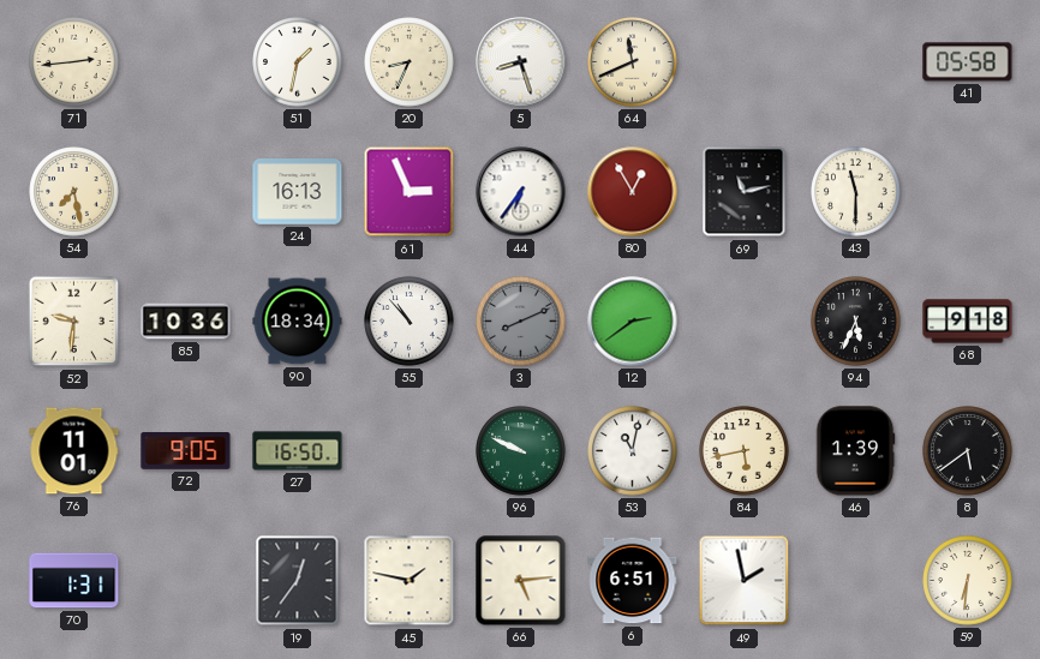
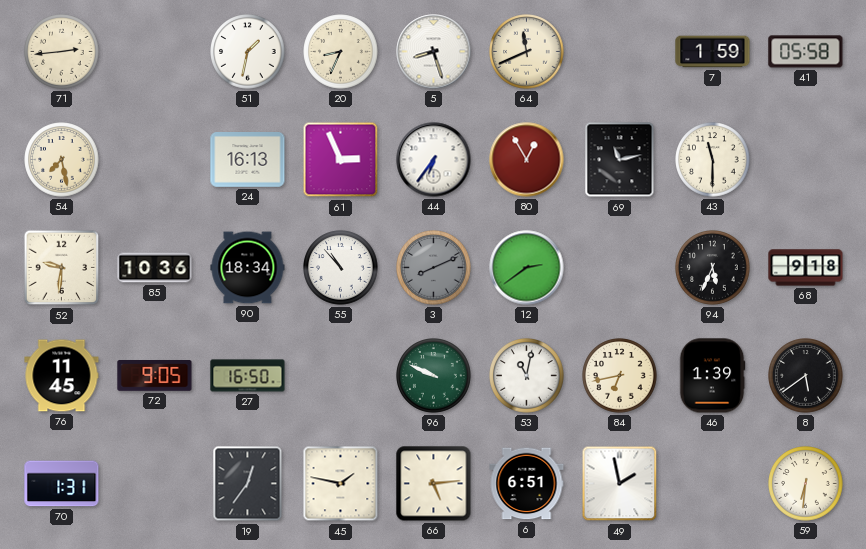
7: none -> 1:59 (713, 52)
76: 11:01 -> 11:45 (62, 376)
84: 5:43 -> 6:43 (620, 376)
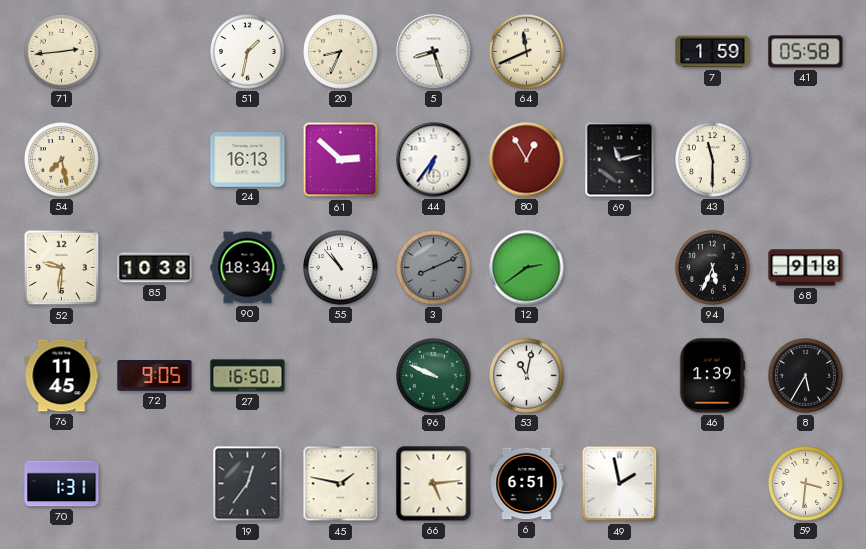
61: 2:56 -> 2:52 (341, 160)
85: 10:36 -> 10:38 (155, 268)
84: 6:43 -> none (620, 376)
8: 5:39 -> 5:35 (806, 376)
59: 6:31 -> 3:31 (806, 484)
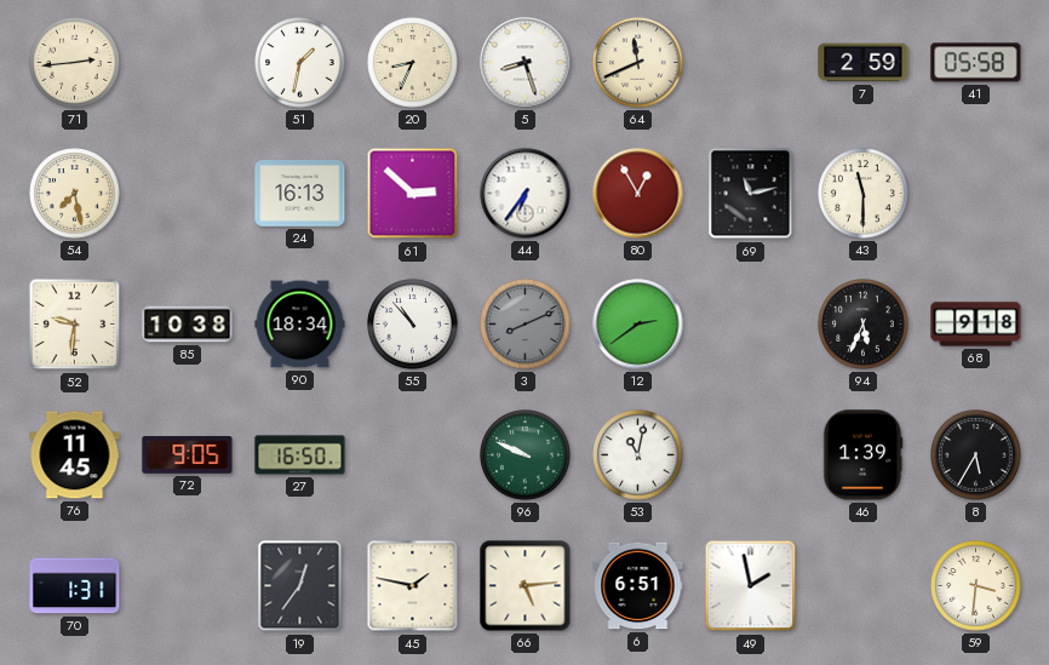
7: 1:59 -> 2:59 (864, 63)
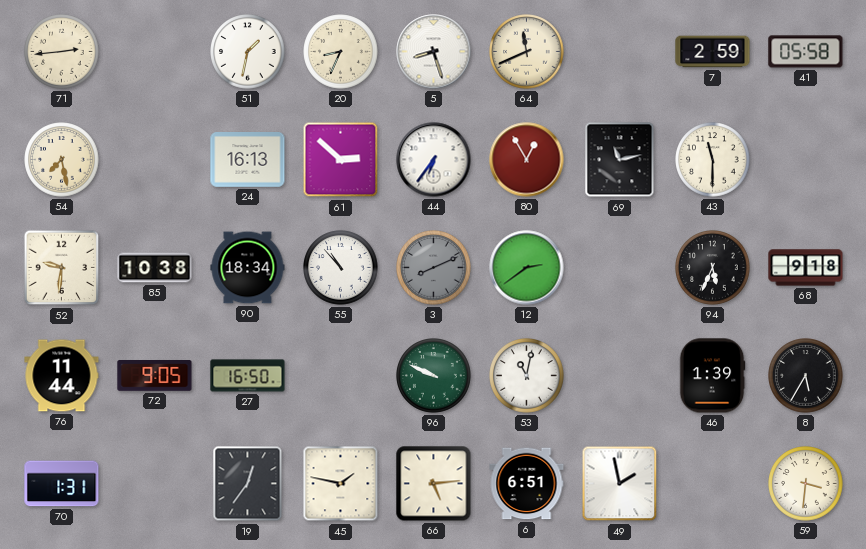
76: 11:45 -> 11:44 (62, 376)
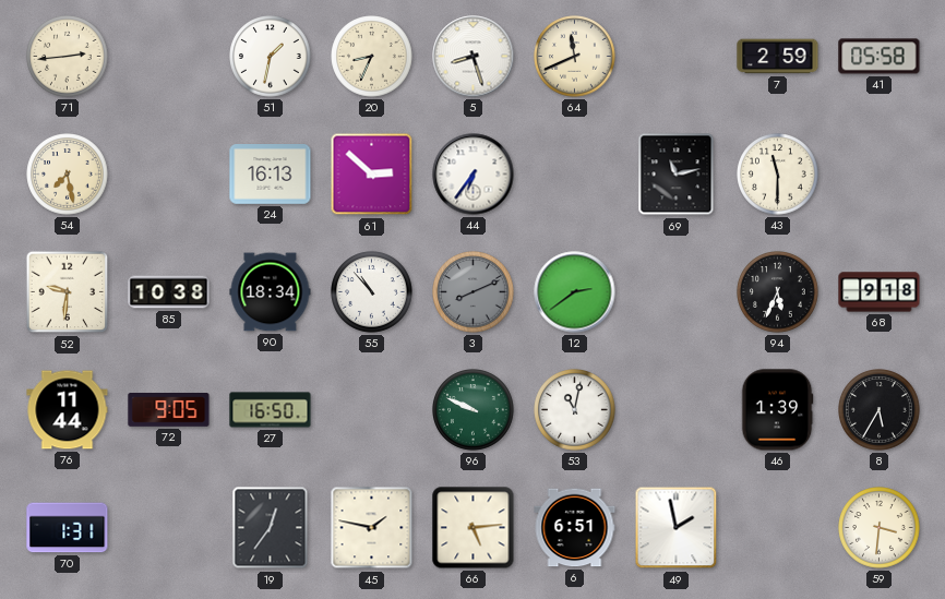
80: 12:55 -> none (527, 160)
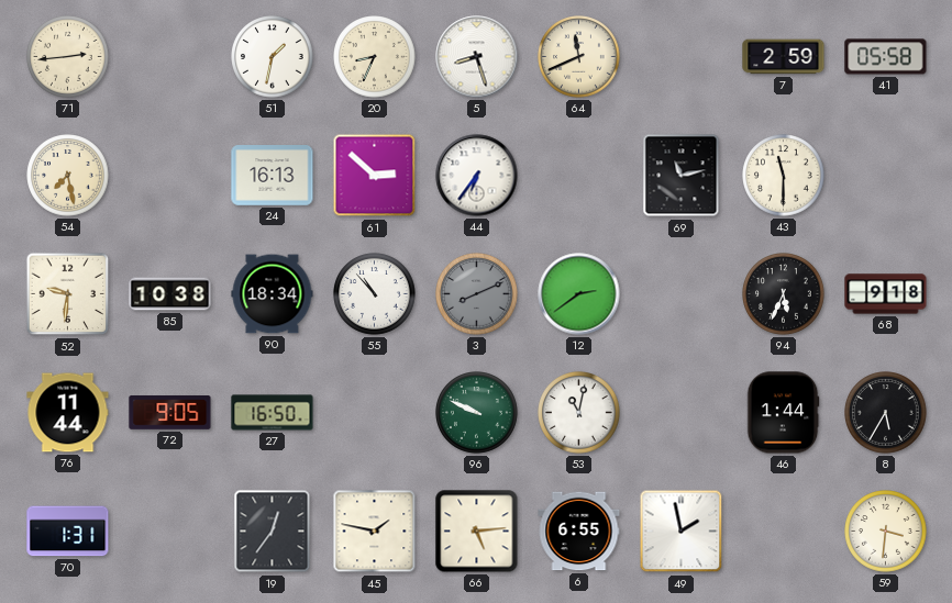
46: 1:39 -> 1:44 (783, 413)
6: 6:51 -> 6:55 (579, 532)
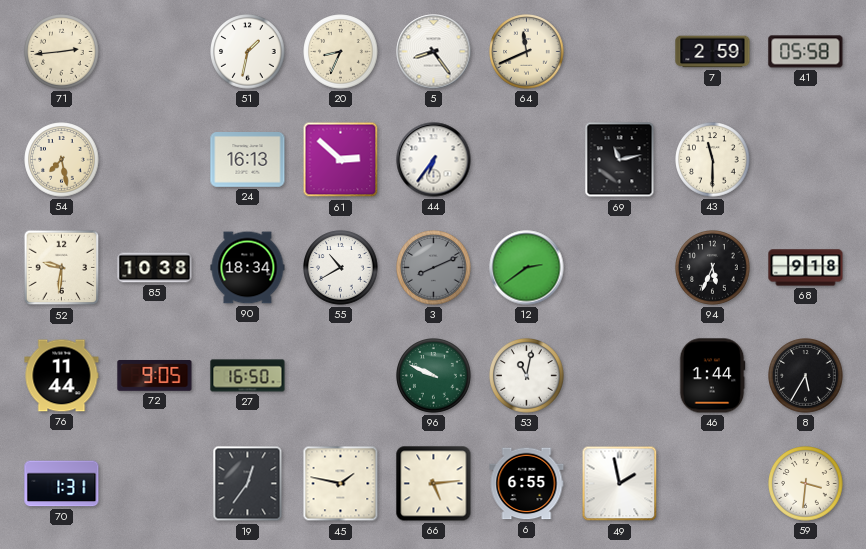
5: 8:27 -> 8:24 (434, 52)
55: 10:53 -> 10:40 (341, 268)
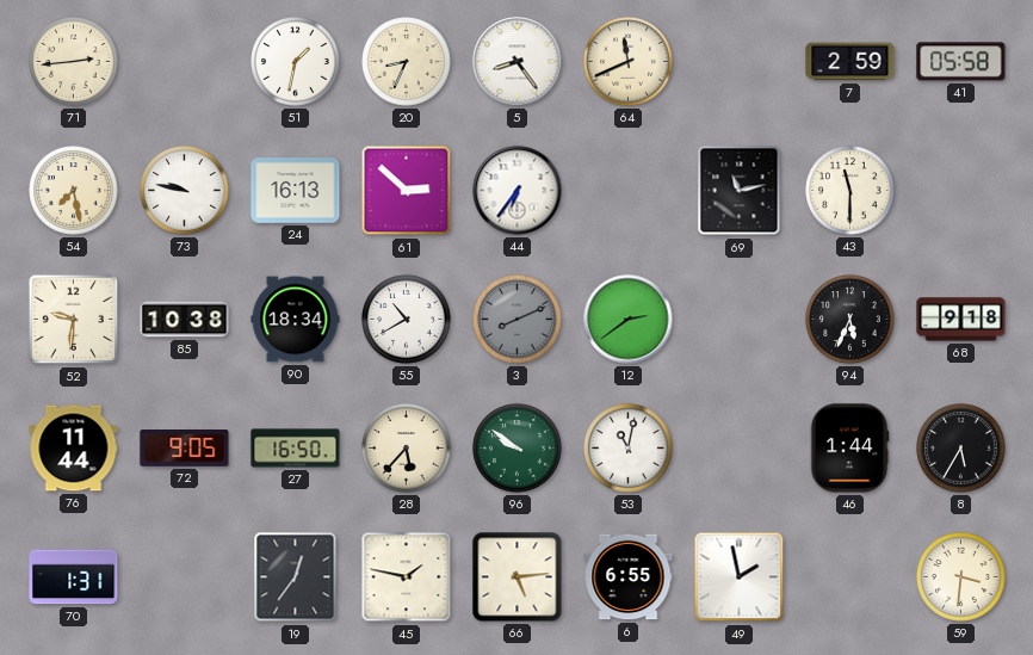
73: none -> 9:47 (185, 191)
28: none -> 5:37 (407, 449)
96: 9:49 -> 9:51 (518, 449)
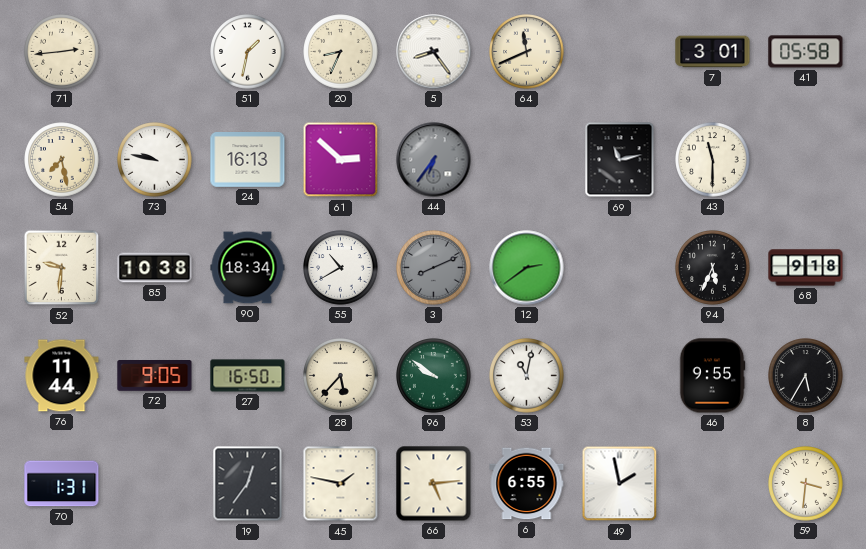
7: 2:59 -> 3:01 (713, 52)
44 dial: white -> grey (434, 160)
46: 1:44 -> 9:55 (712, 376)
